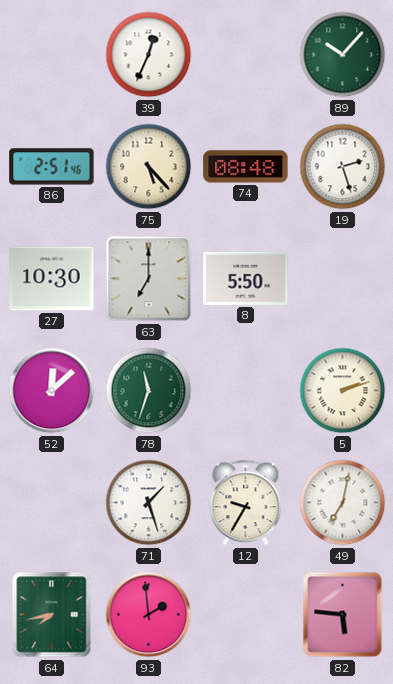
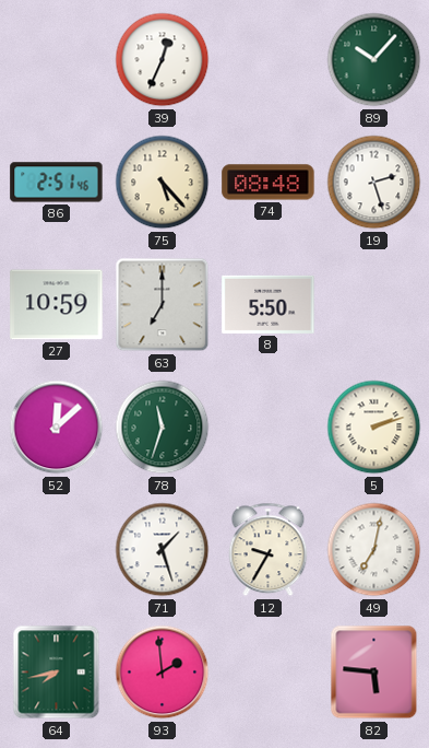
27: 10:30 -> 10:59 (57, 305)
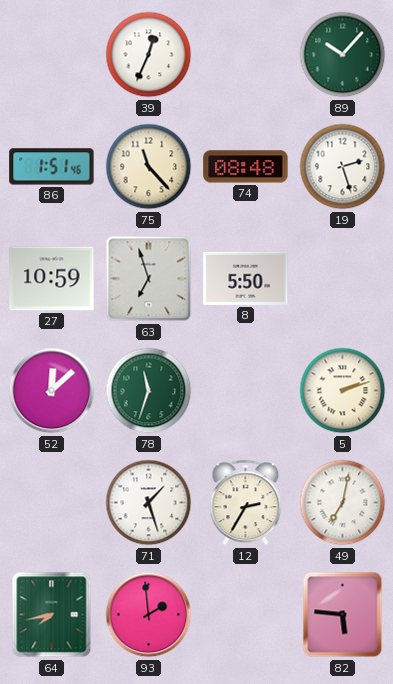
86: 2:51 -> 1:51 (52, 167)
75: 5:23 -> 11:23 (149, 167)
63: 7:00 -> 6:57 (149, 279)
12: 9:35 -> 2:35 (246, 503)
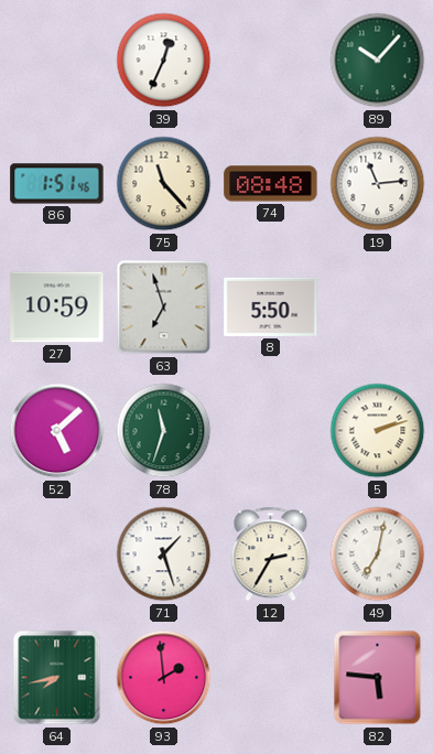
19: 2:27 -> 11:14 (378, 184)
52: 12:08 -> 5:08 (57, 431)
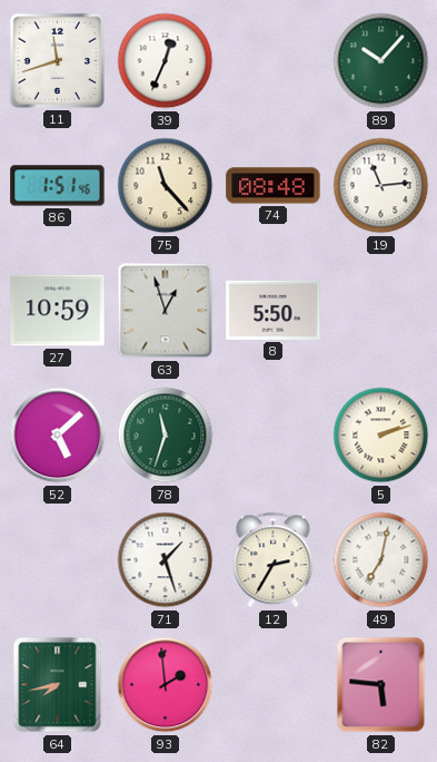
11: none -> 11:42 (57, 60)
63: 6:57 -> 12:57 (166, 311)
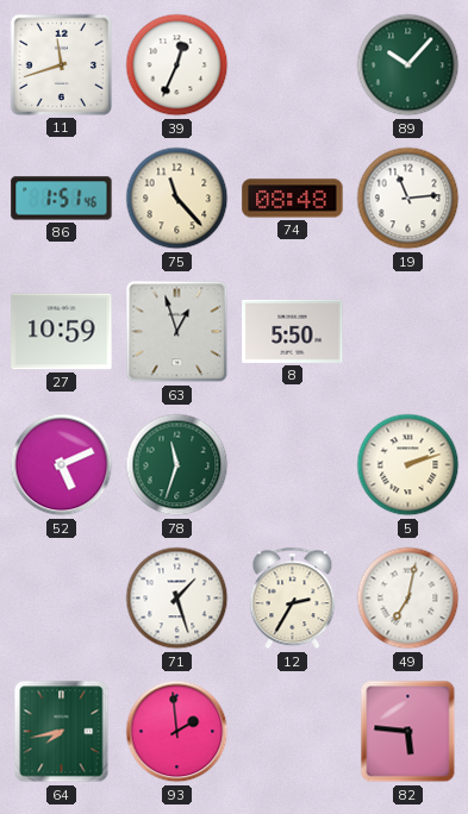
52: 5:08 -> 5:11 (62, 465)
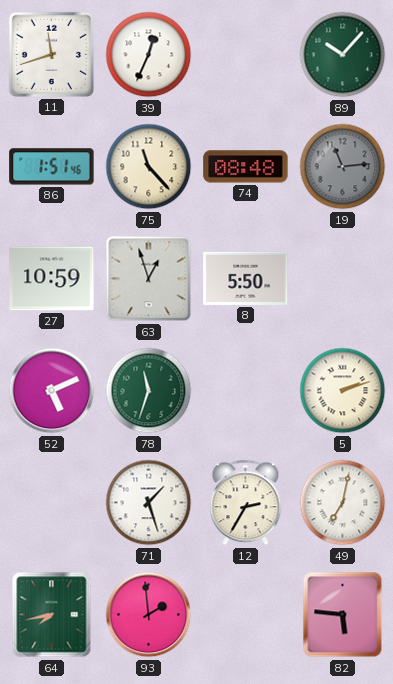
19 dial: white -> grey (343, 167)
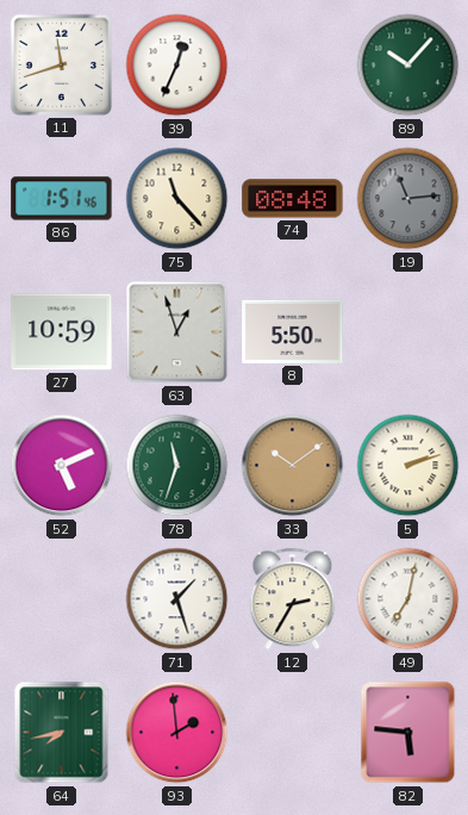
33: none -> 10:09 (293, 466)
